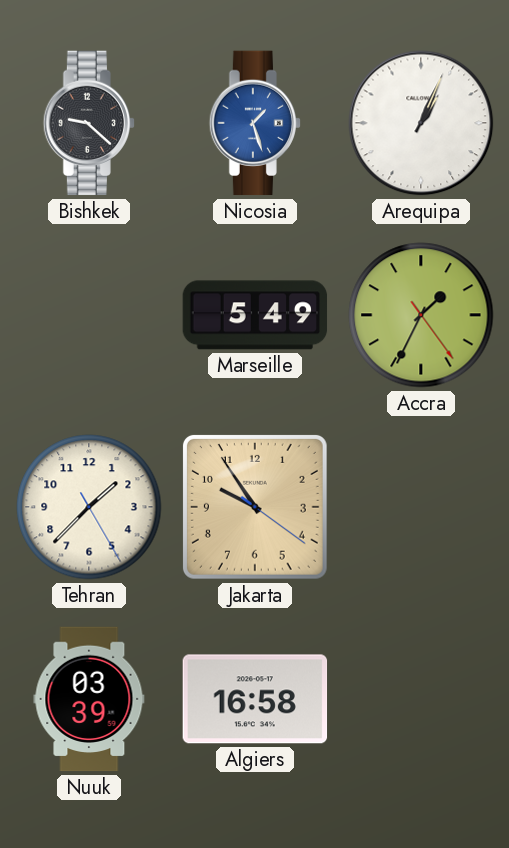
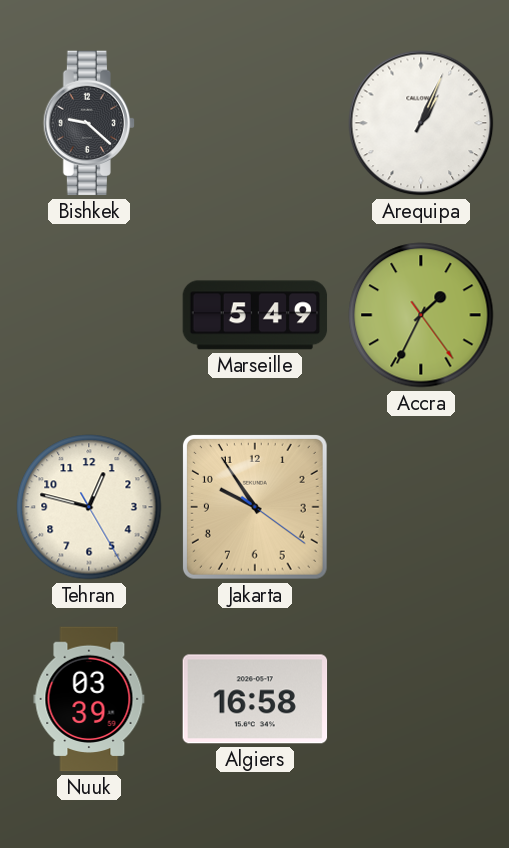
Nicosia: 1:27 -> none (254, 123)
Tehran: 1:37 -> 12:47 (89, 507)
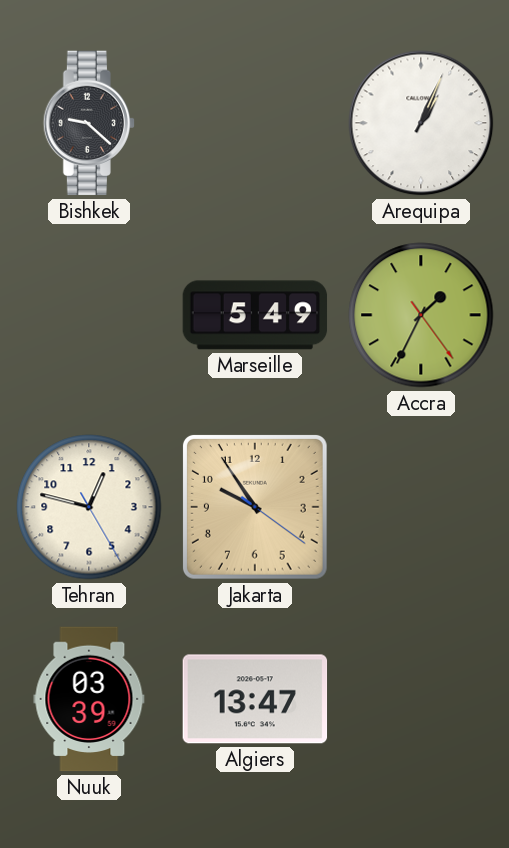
Algiers: 16:58 -> 13:47 (255, 699)
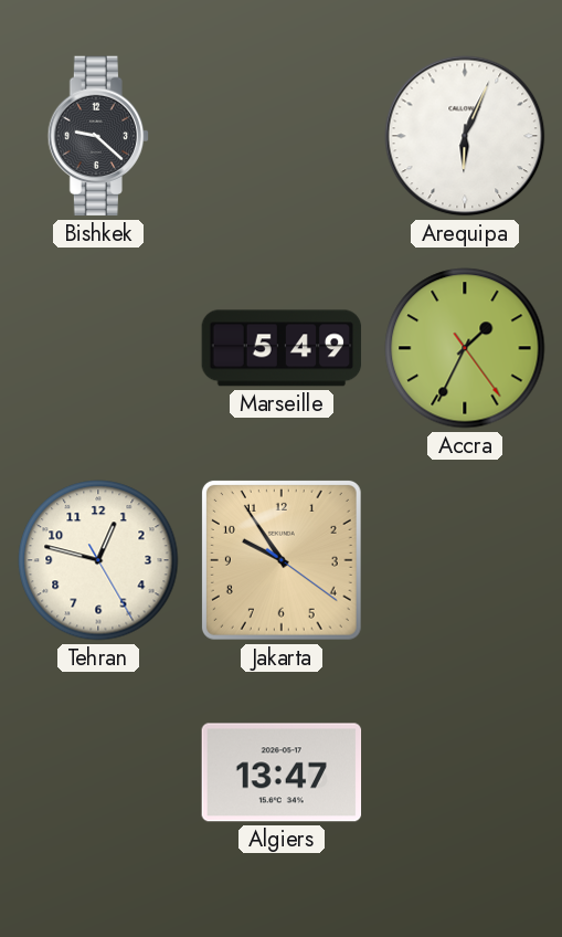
Arequipa: 1:04 -> 6:04 (465, 136)
Nuuk: 03:39 -> none (89, 699)
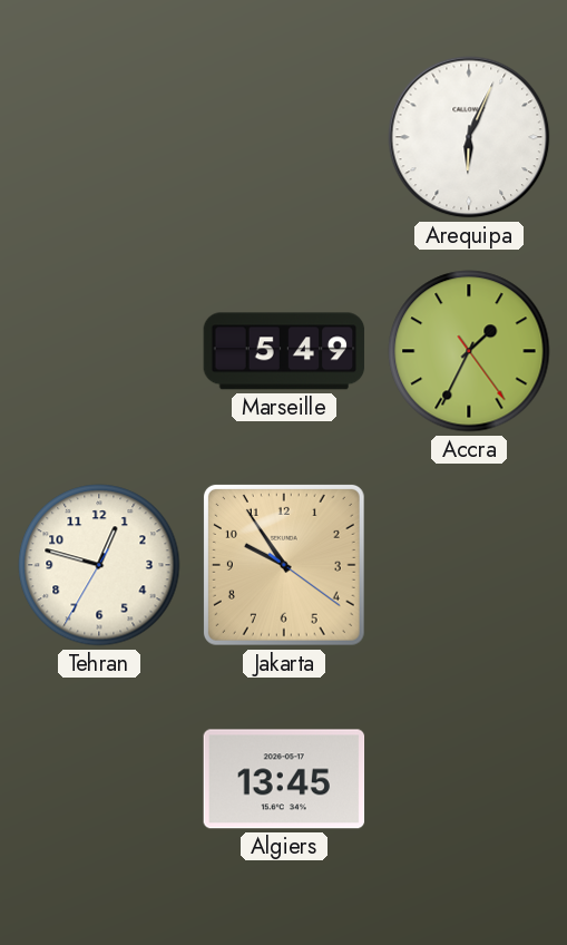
Bishkek: 9:22 -> none (97, 136)
Tehran: 12:47:25 -> 12:47:35 (99, 565)
Algiers: 13:47 -> 13:45 (284, 779)
